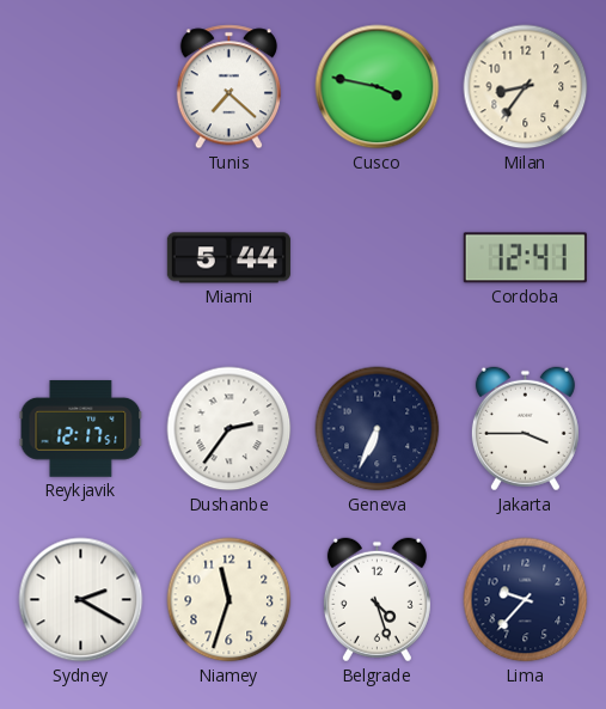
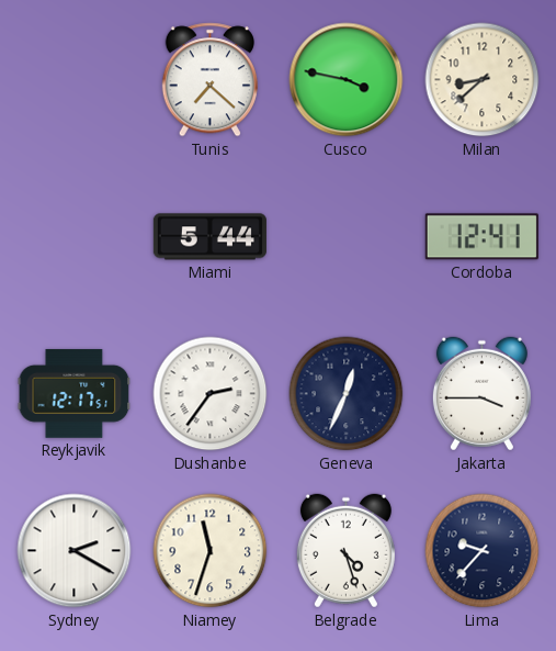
Milan: 8:36 -> 8:38 (483, 80)
Geneva: 6:34 -> 12:34 (347, 394)
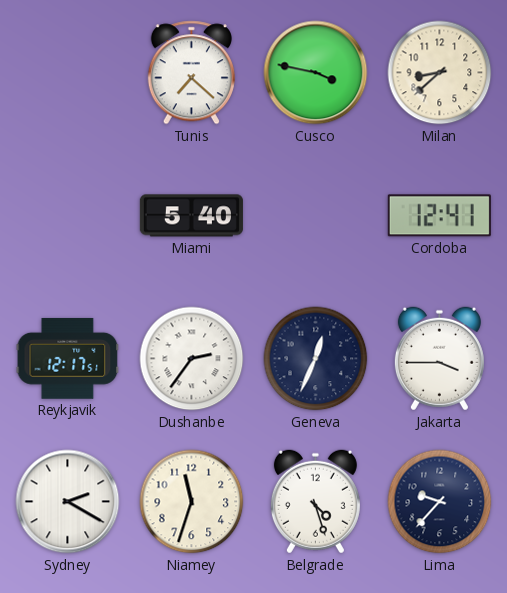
Miami: 5:44 -> 5:40 (191, 216)
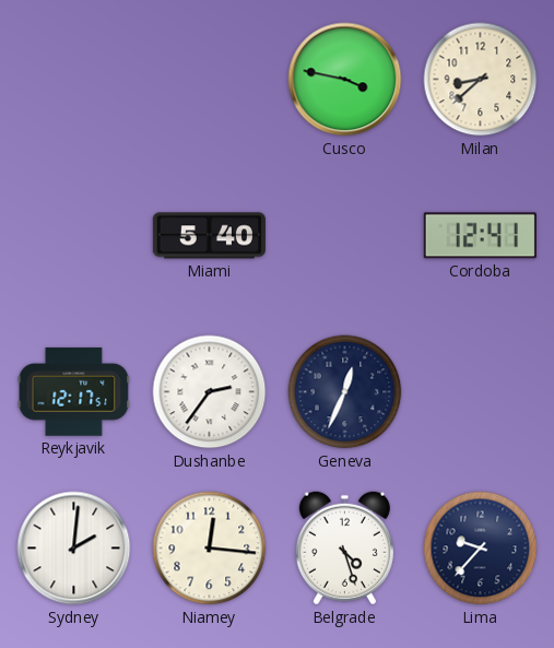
Tunis: 7:22 -> none (191, 73)
Jakarta: 3:45 -> none (439, 359)
Sydney: 2:20 -> 2:01 (74, 549)
Niamey: 11:33 -> 12:16 (210, 549)
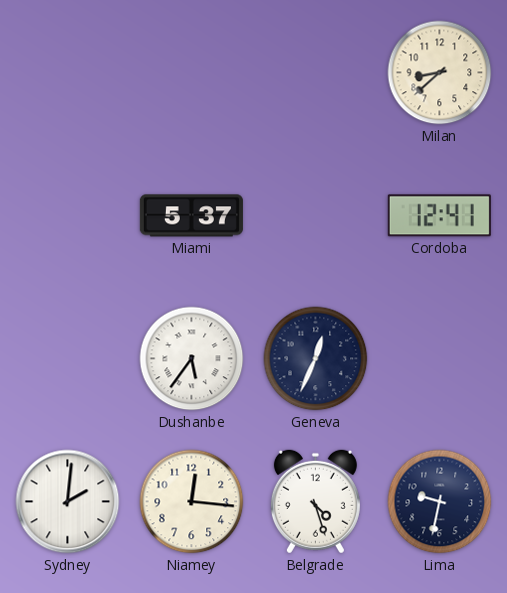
Cusco: 3:47 -> none (345, 80)
Miami: 5:40 -> 5:37 (191, 216)
Reykjavik: 12:17 -> none (74, 392)
Dushanbe: 2:36 -> 5:36 (192, 359)
Lima: 9:37 -> 9:32 (440, 502)
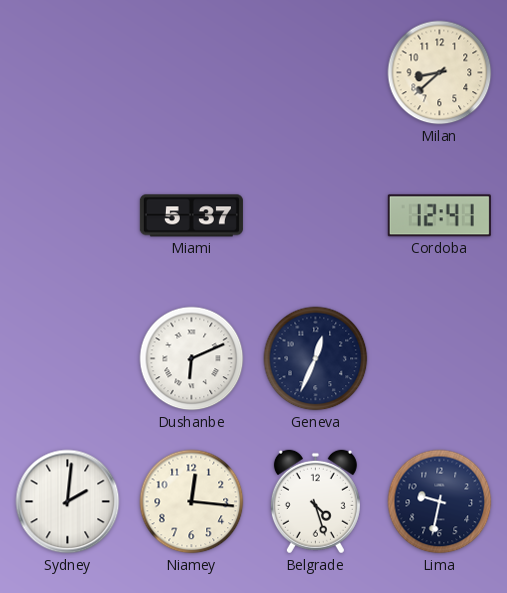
Dushanbe: 5:36 -> 6:11 (192, 359)
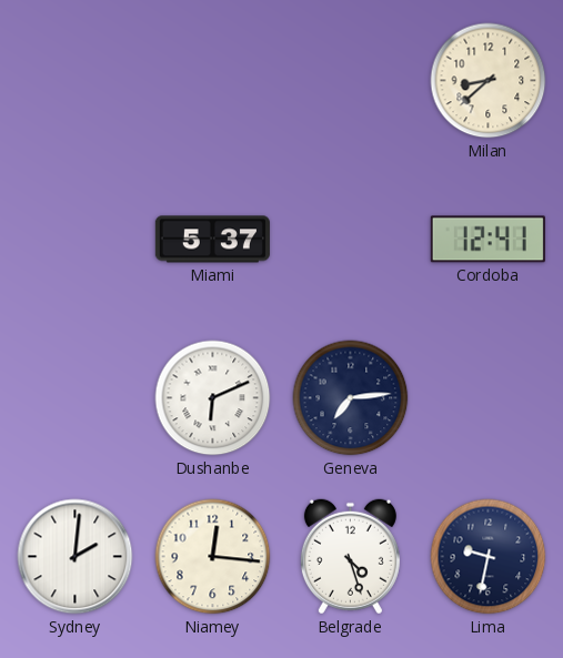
Geneva: 12:34 -> 7:14 (351, 398)
